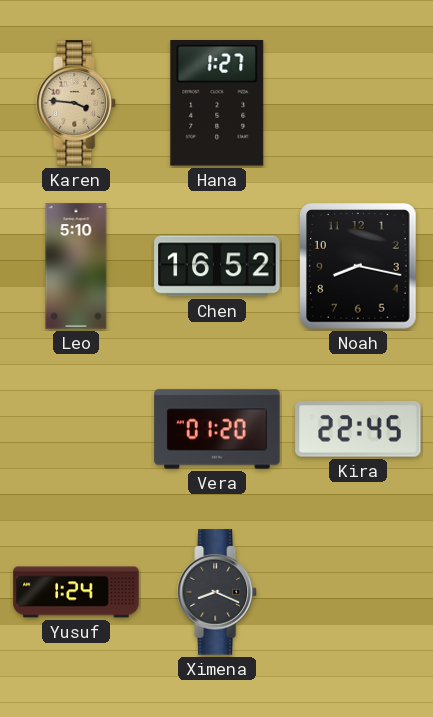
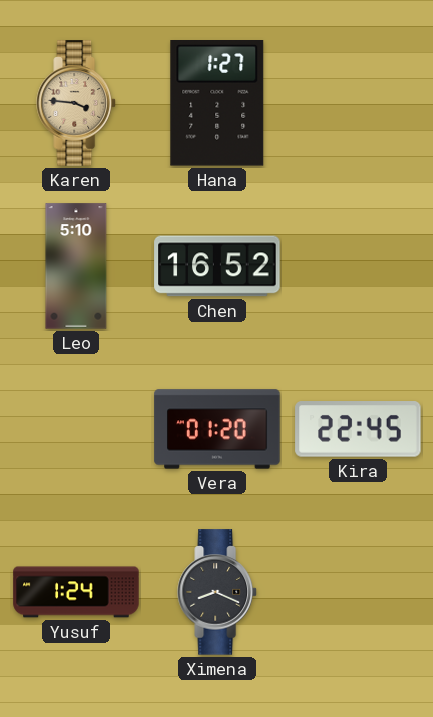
Noah: 8:17 -> none (358, 266)
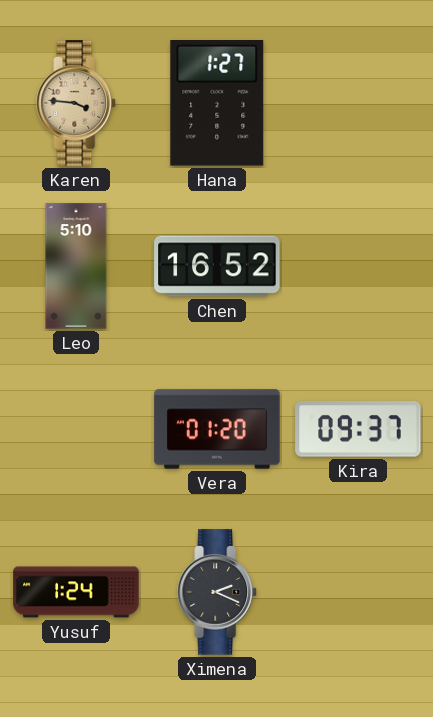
Kira: 22:45 -> 09:37 (358, 429)
Ximena: 8:19 -> 2:19 (217, 592)
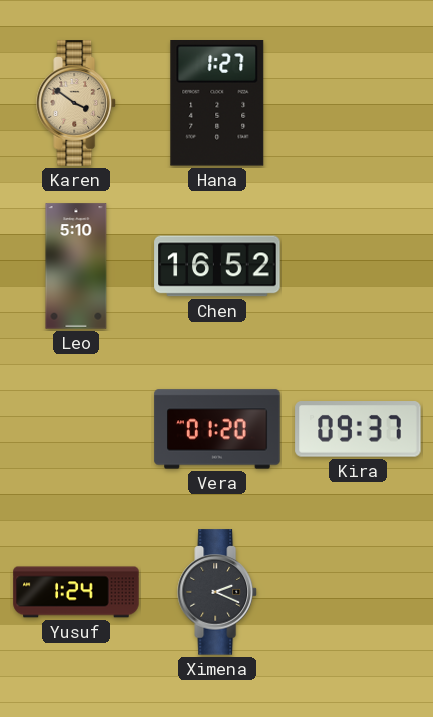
Karen: 3:46 -> 3:51 (76, 103)
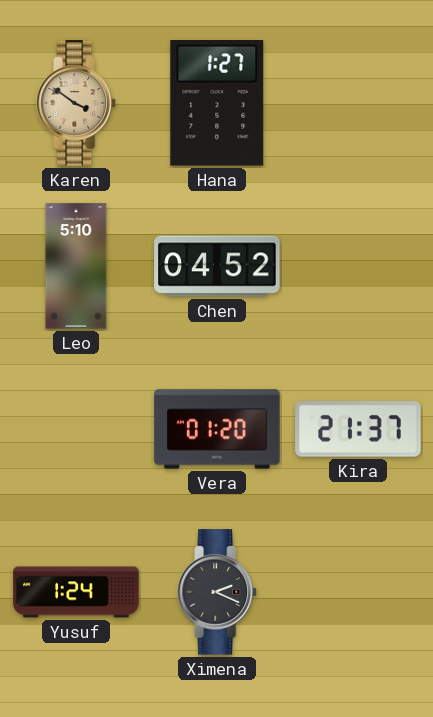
Chen: 16:52 -> 04:52 (217, 266)
Kira: 09:37 -> 21:37 (358, 429)
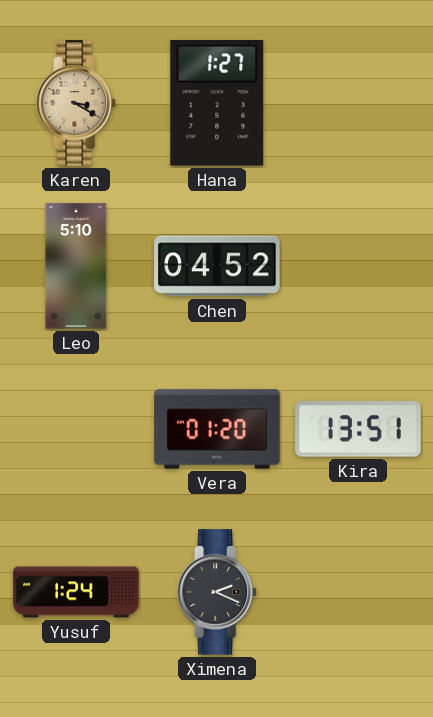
Karen: 3:51 -> 3:20 (76, 103)
Kira: 21:37 -> 13:51 (358, 429)
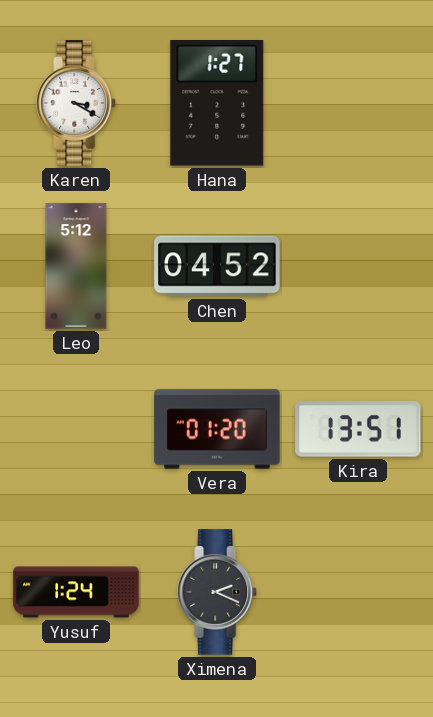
Karen dial: champagne -> white (76, 103)
Leo: 5:10 -> 5:12 (76, 266)
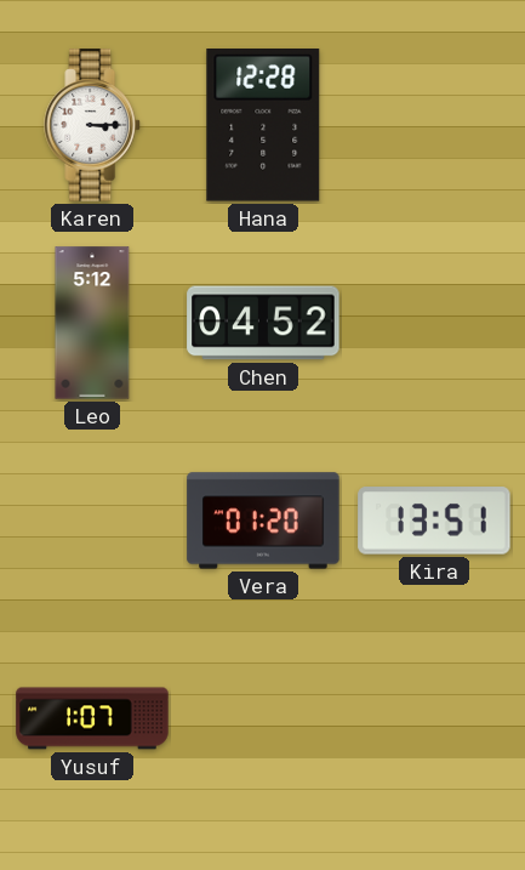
Karen: 3:20 -> 3:15 (92, 125)
Hana: 1:27 -> 12:28 (263, 125)
Yusuf: 1:24 -> 1:07 (92, 718)
Ximena: 2:19 -> none (217, 592)
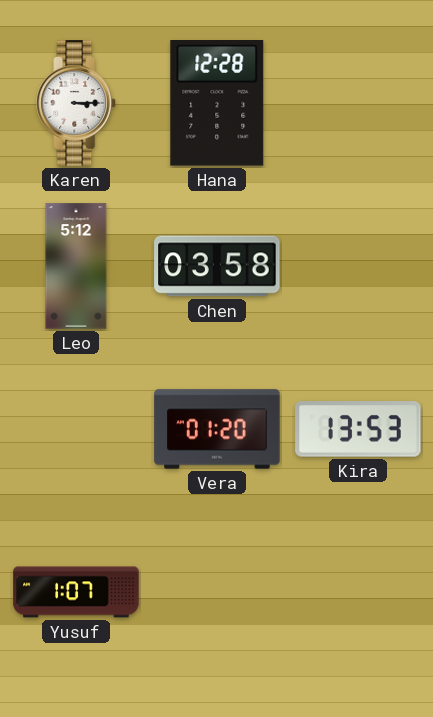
Chen: 04:52 -> 03:58 (217, 266)
Kira: 13:51 -> 13:53 (358, 429)
